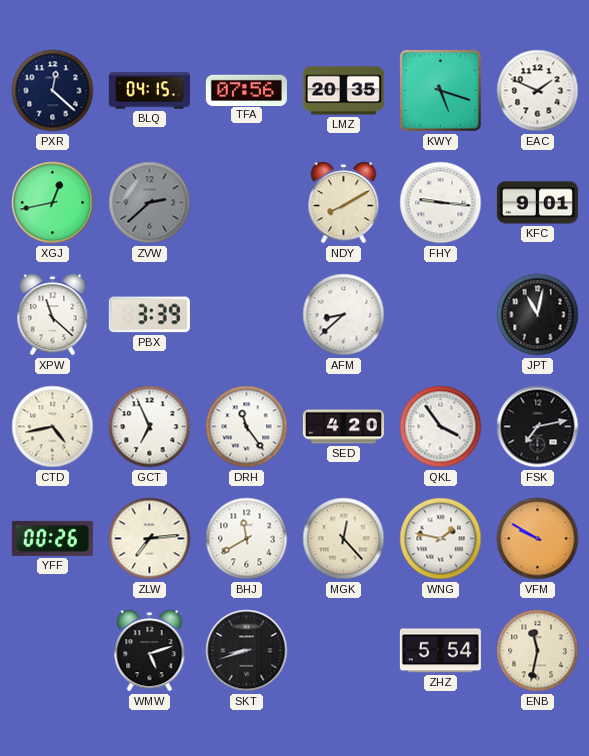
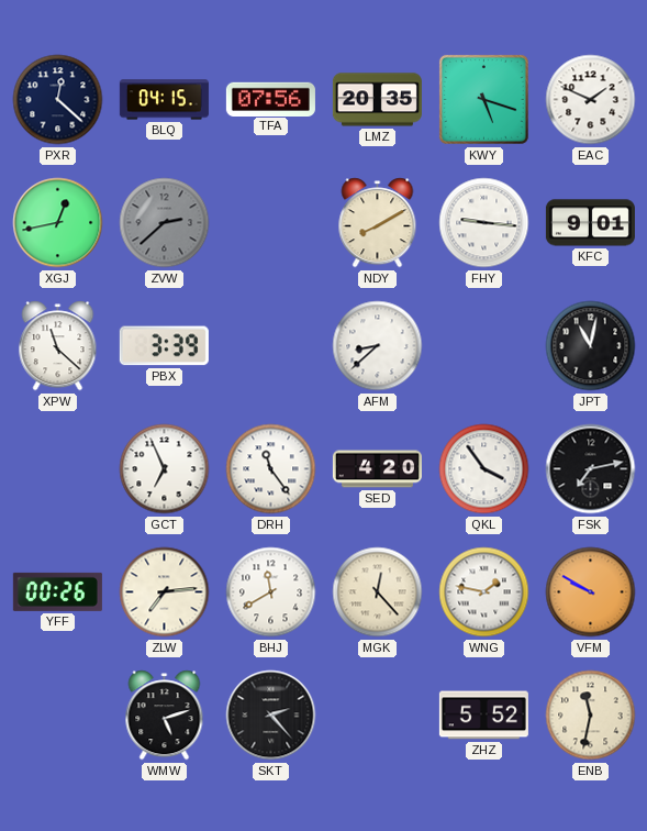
CTD: 4:43 -> none (53, 427)
SKT: 8:42 -> 2:23 (271, 716)
ZHZ: 5:54 -> 5:52 (483, 716)
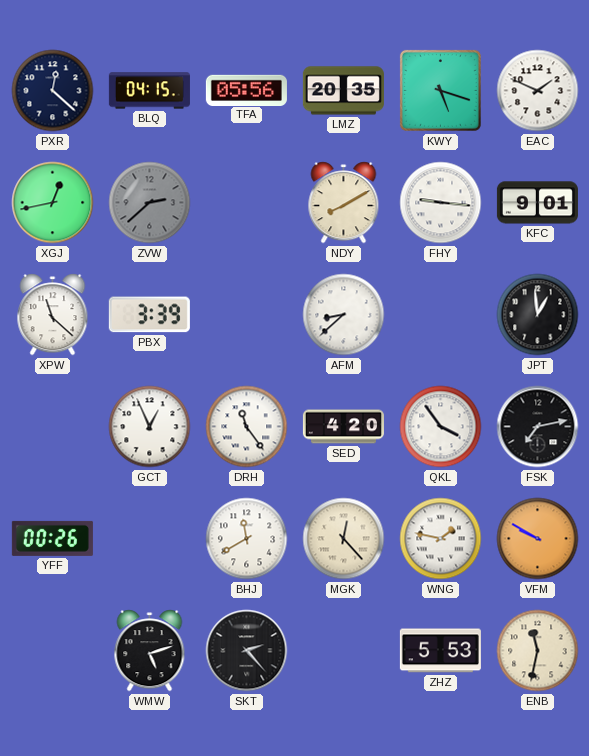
TFA: 07:56 -> 05:56 (246, 90)
JPT: 11:02 -> 12:59 (538, 315)
GCT: 6:56 -> 12:56 (150, 427)
ZLW: 7:14 -> none (165, 592)
ZHZ: 5:52 -> 5:53 (440, 651)
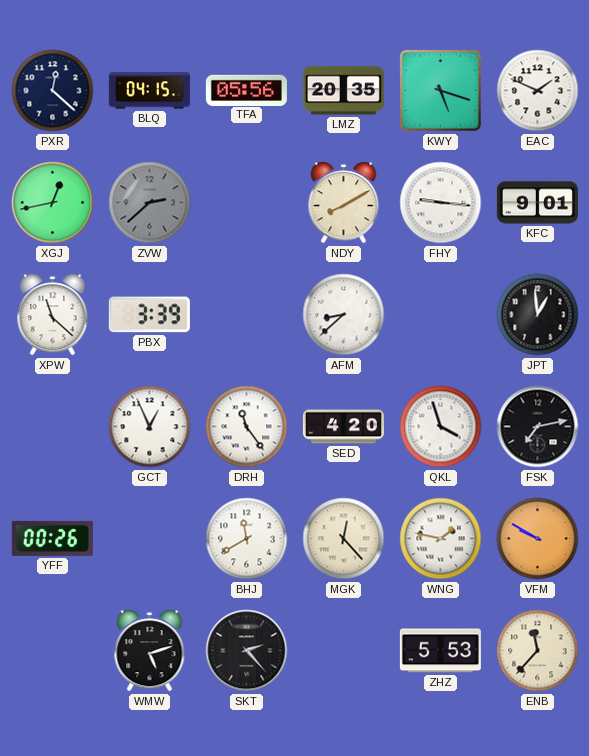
QKL: 3:54 -> 3:57 (441, 427)
ENB: 11:32 -> 11:37 (538, 651)
